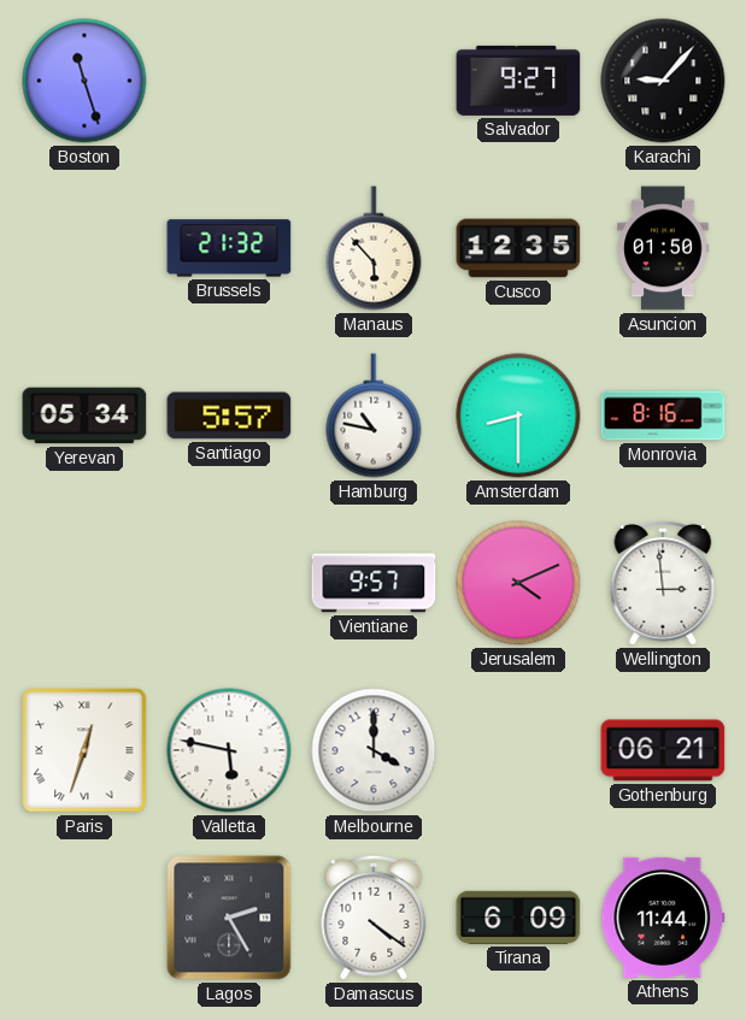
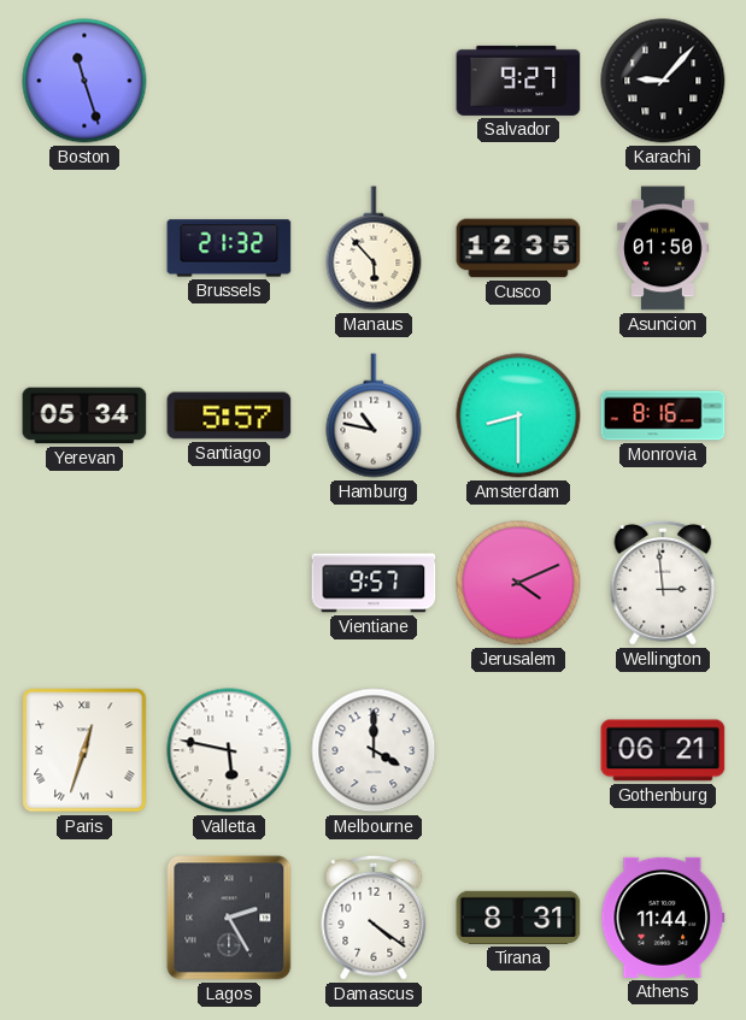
Tirana: 6:09 -> 8:31 (518, 918)
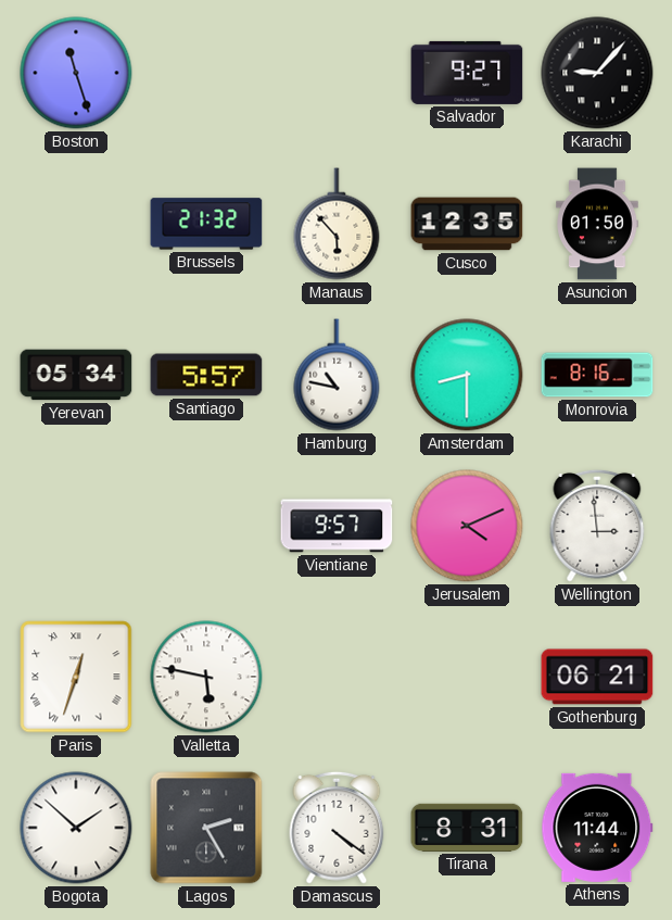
Melbourne: 4:00 -> none (374, 750)
Bogota: none -> 1:52 (76, 828)
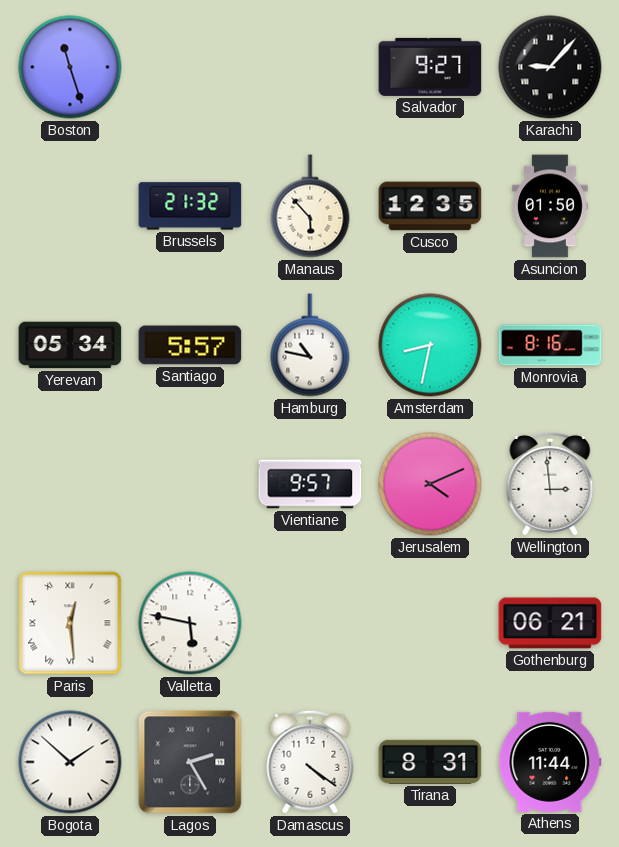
Amsterdam: 8:30 -> 8:32 (430, 345)
Paris: 12:33 -> 12:29 (70, 623)
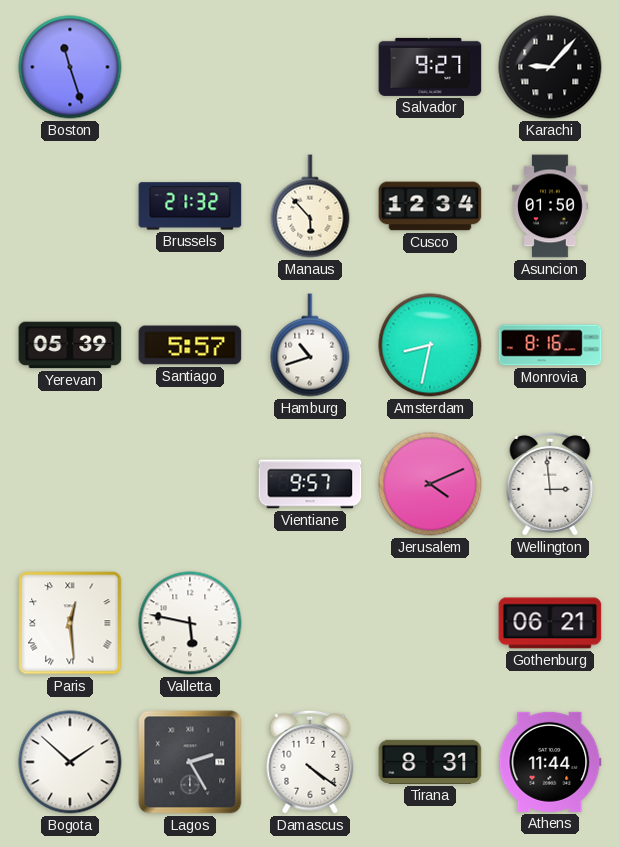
Cusco: 12:35 -> 12:34 (430, 206)
Yerevan: 05:34 -> 05:39 (70, 345)
Hamburg: 10:47 -> 10:42 (310, 345)
